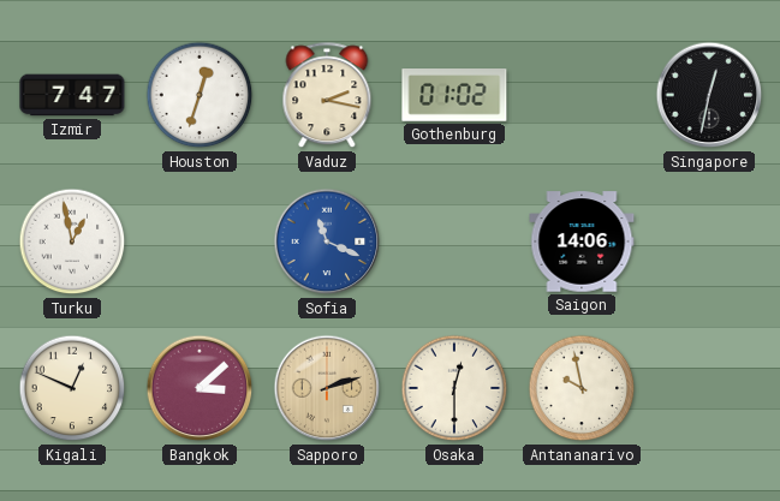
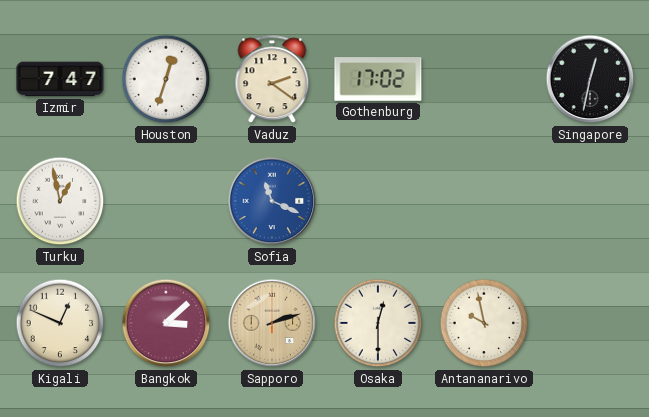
Vaduz: 2:17 -> 2:21 (272, 80)
Gothenburg: 01:02 -> 17:02 (378, 79)
Saigon: 14:06 -> none (582, 241)
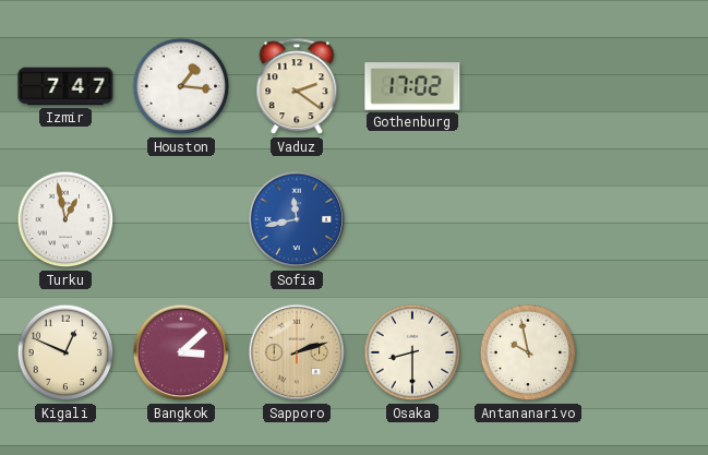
Houston: 12:33 -> 1:16 (181, 86)
Singapore: 12:32 -> none (590, 79)
Sofia: 11:19 -> 11:43 (297, 219)
Osaka: 12:30 -> 8:30 (412, 352)
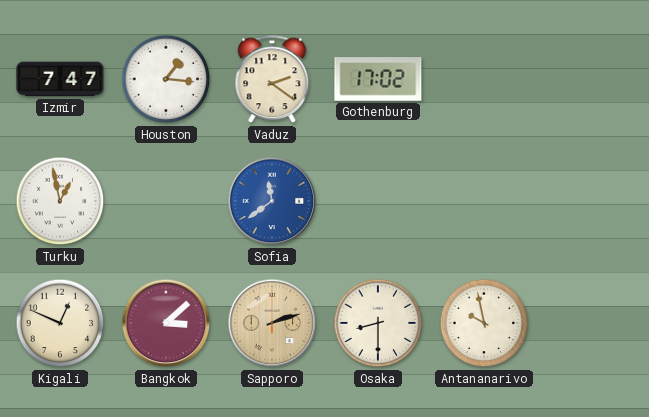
Sofia: 11:43 -> 11:39 (272, 201)
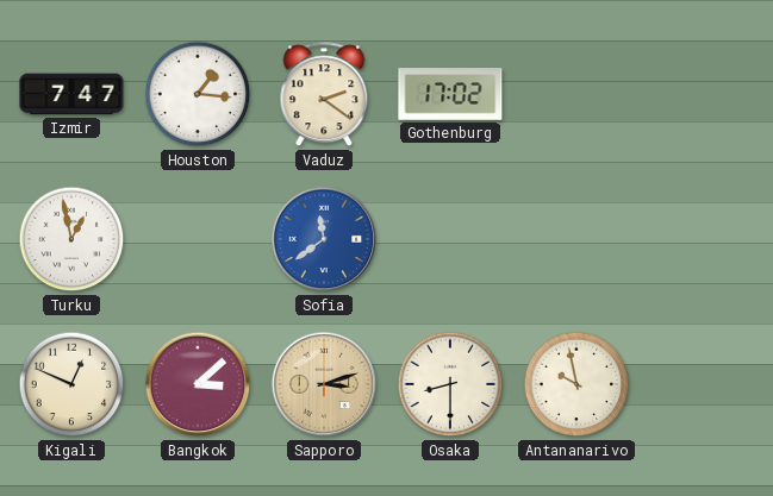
Sapporo: 2:12 -> 3:12 (324, 384)
